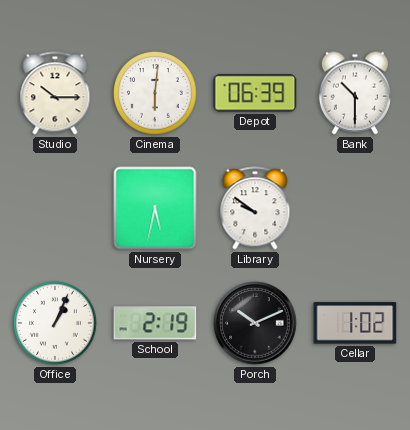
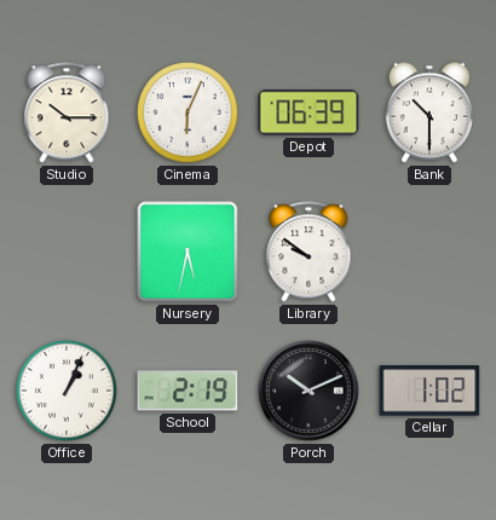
Cinema: 6:01 -> 6:04 (188, 112)
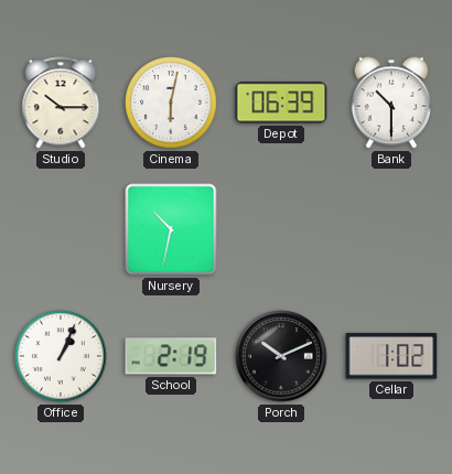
Cinema: 6:04 -> 6:02 (171, 103)
Nursery: 5:32 -> 10:32 (171, 229)
Library: 9:51 -> none (308, 252)
